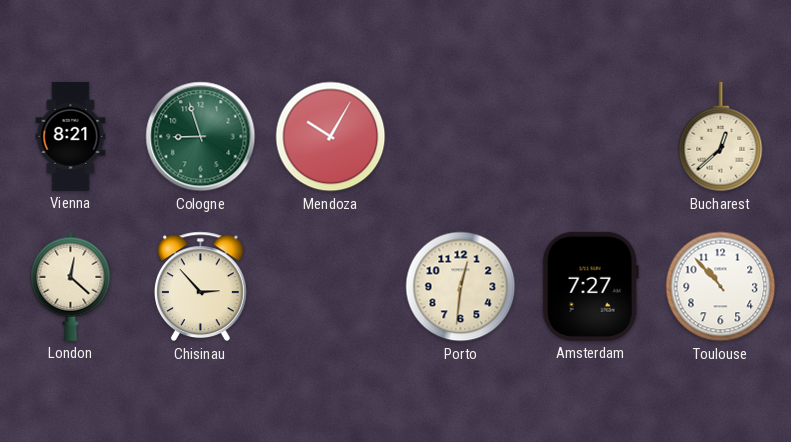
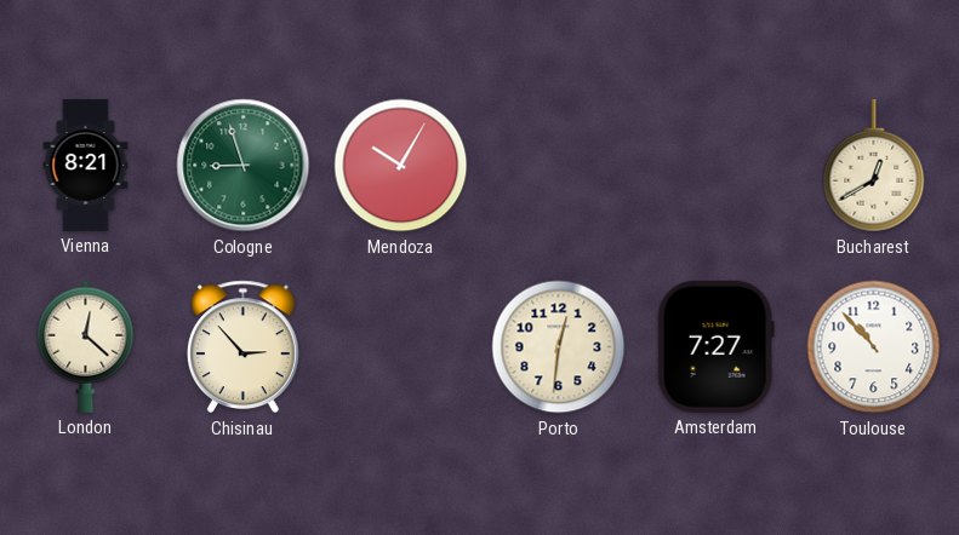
Bucharest: 12:38 -> 12:40 (874, 166)
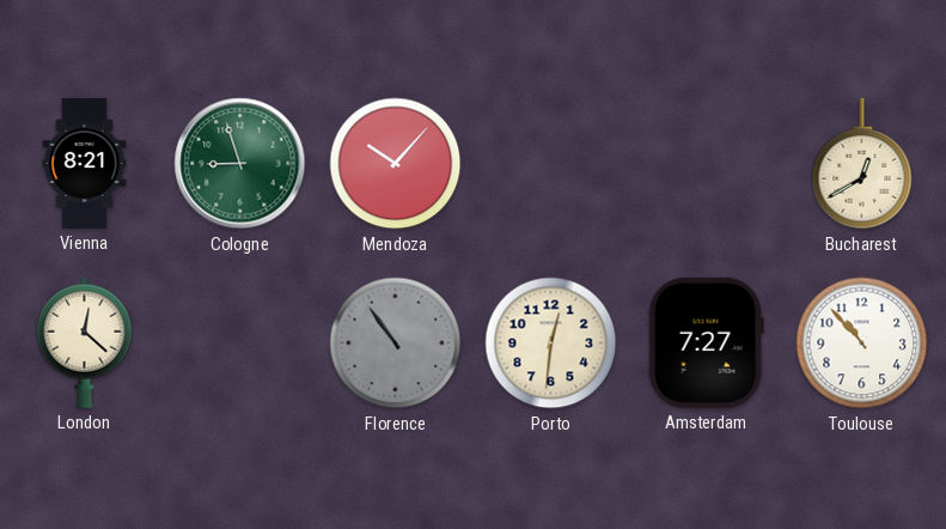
Mendoza: 10:05 -> 10:07 (396, 164)
Chisinau: 2:53 -> none (242, 347)
Florence: none -> 10:54 (396, 343)
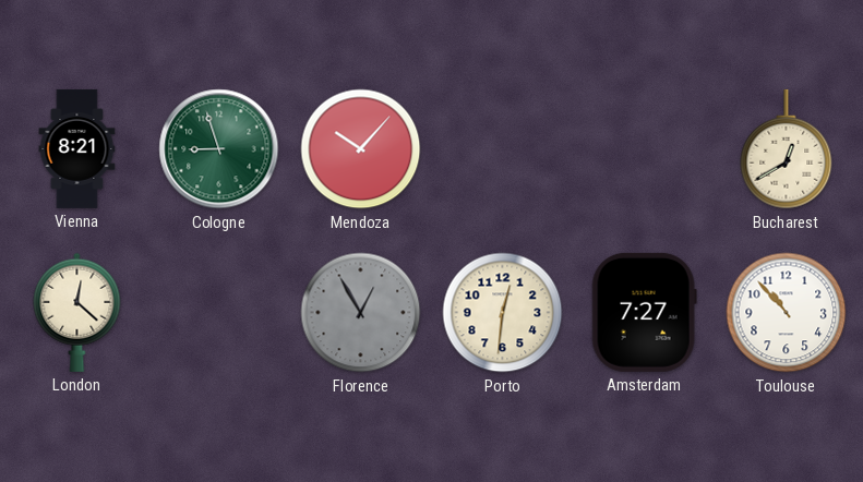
Florence: 10:54 -> 12:55 (361, 313)
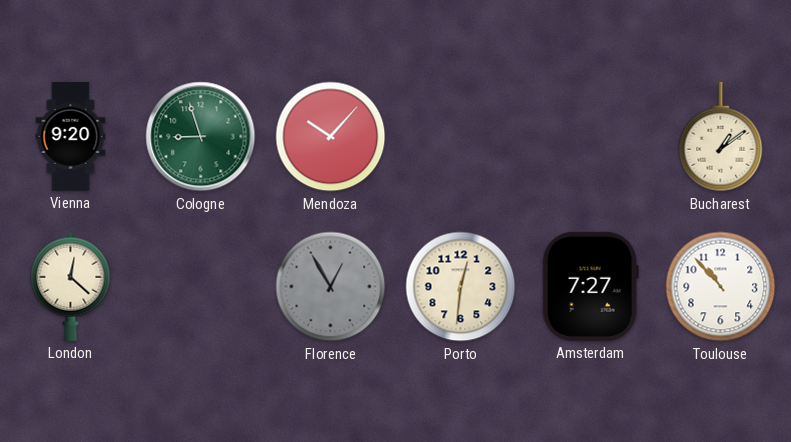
Vienna: 8:21 -> 9:20 (71, 136)
Bucharest: 12:40 -> 1:09 (721, 137)
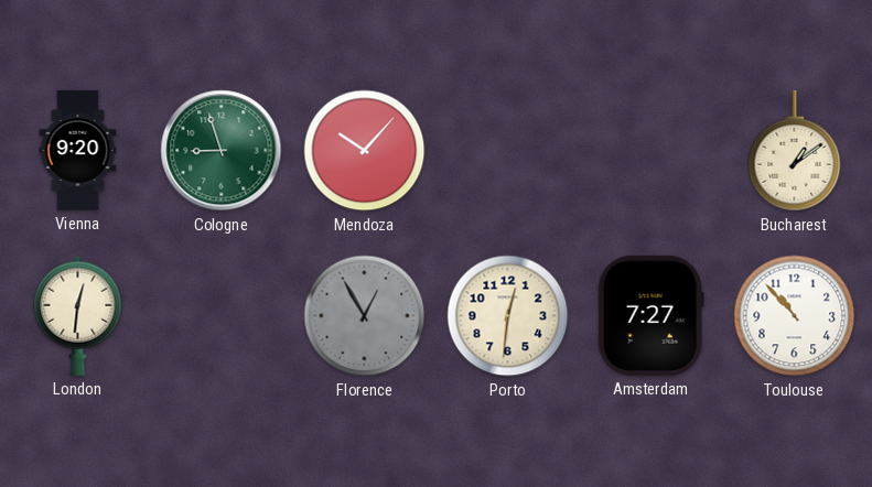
London: 12:22 -> 12:31 (78, 315)
